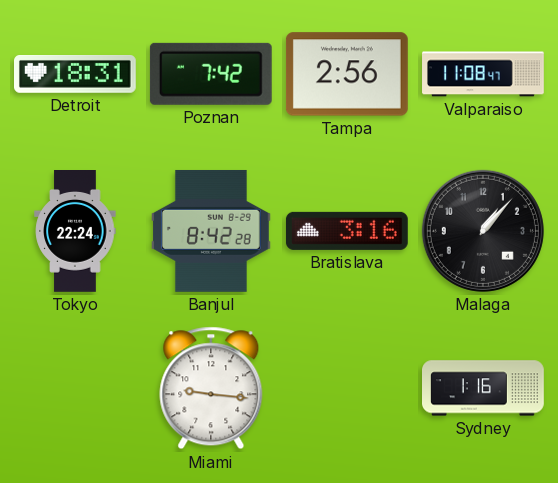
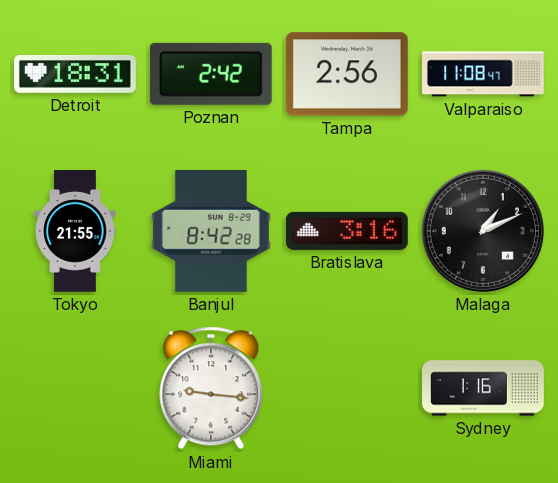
Poznan: 7:42 -> 2:42 (211, 74)
Tokyo: 22:24 -> 21:55 (75, 232)
Malaga: 1:07 -> 1:11 (483, 231)
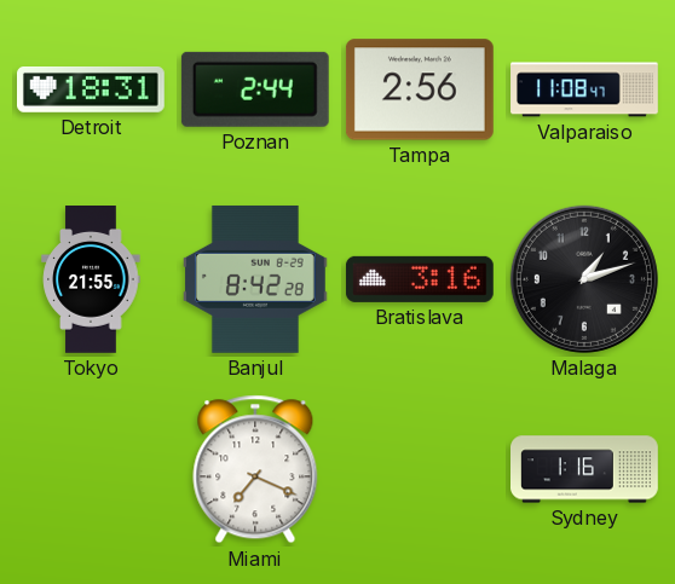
Poznan: 2:42 -> 2:44 (255, 89)
Malaga: 1:11 -> 1:12 (584, 279)
Miami: 9:16 -> 7:19 (255, 469)
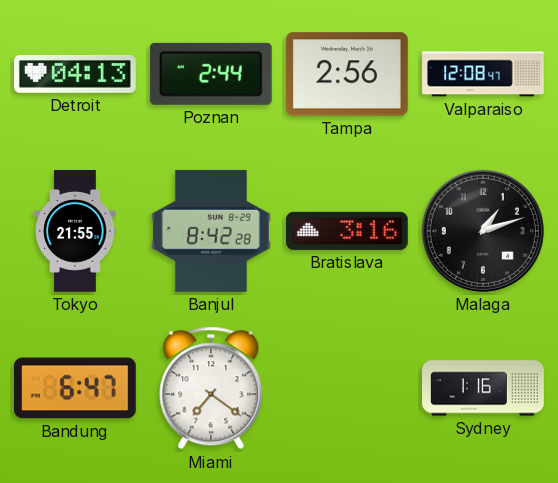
Detroit: 18:31 -> 04:13 (76, 75)
Valparaiso: 11:08 -> 12:08 (483, 74)
Bandung: none -> 6:47 (75, 388)
Miami: 7:19 -> 7:21 (211, 388)
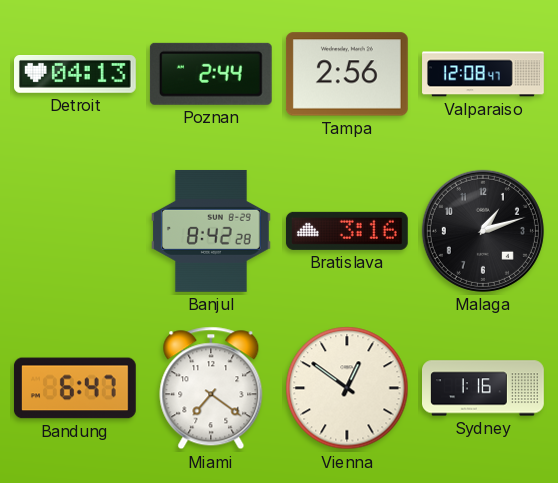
Tokyo: 21:55 -> none (75, 232)
Vienna: none -> 12:51 (347, 388)
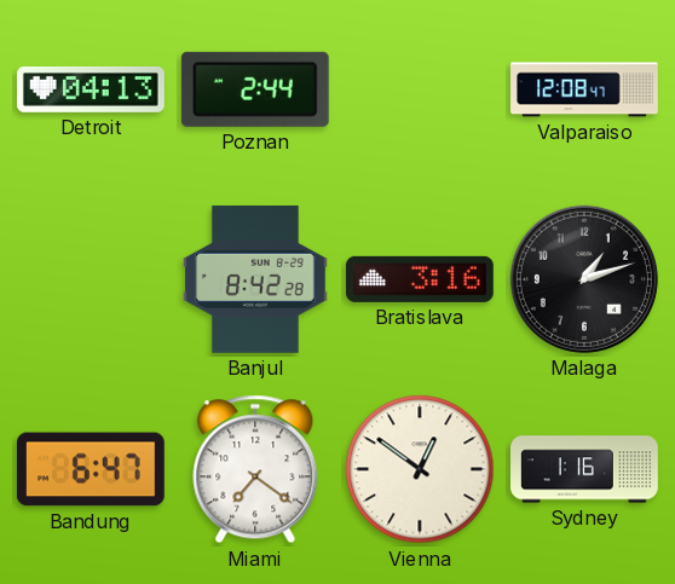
Tampa: 2:56 -> none (347, 74)
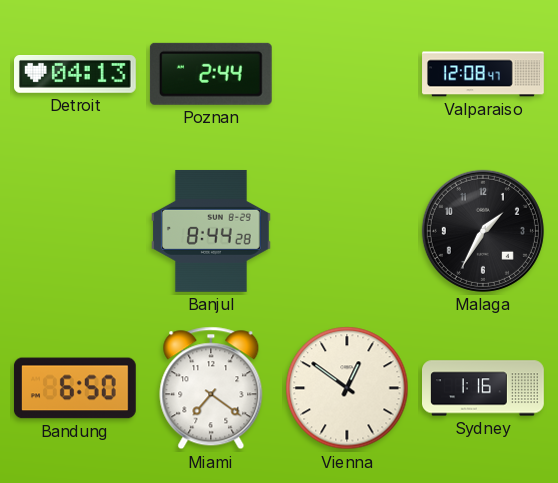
Banjul: 8:42 -> 8:44 (212, 231)
Bratislava: 3:16 -> none (420, 279)
Malaga: 1:12 -> 1:35 (483, 231)
Bandung: 6:47 -> 6:50 (75, 388)
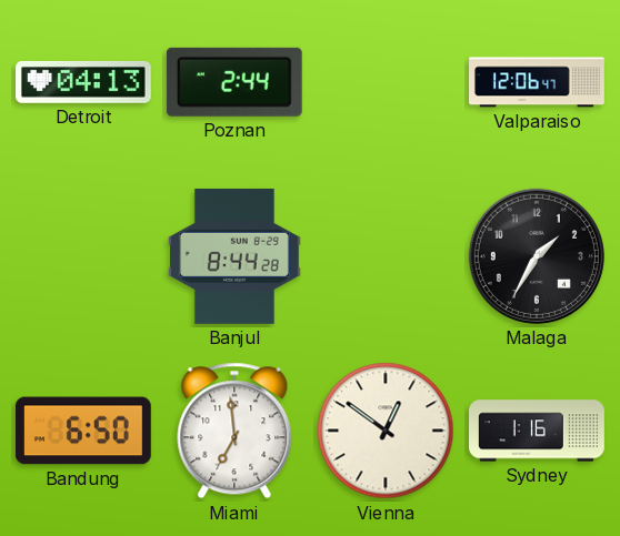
Valparaiso: 12:08 -> 12:06 (537, 82)
Miami: 7:21 -> 6:59 (234, 431)
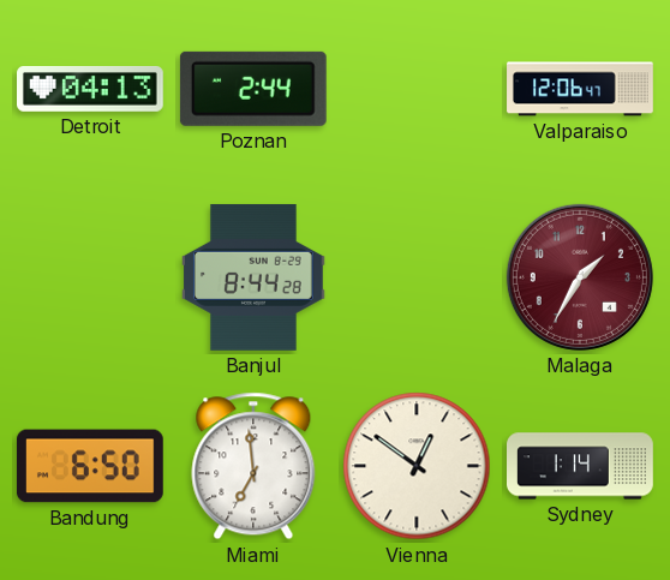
Malaga dial: black -> burgundy (580, 277)
Sydney: 1:16 -> 1:14 (581, 466)
